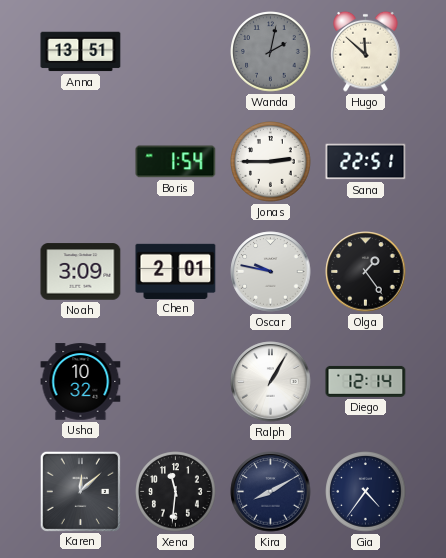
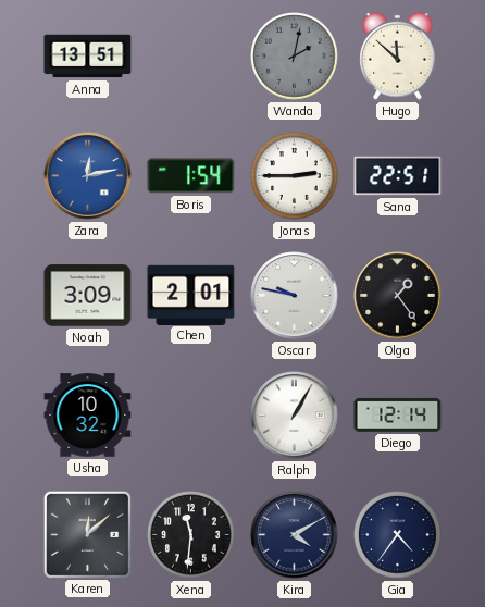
Zara: none -> 12:13 (88, 176)
Kira: 8:10 -> 4:10 (295, 535)
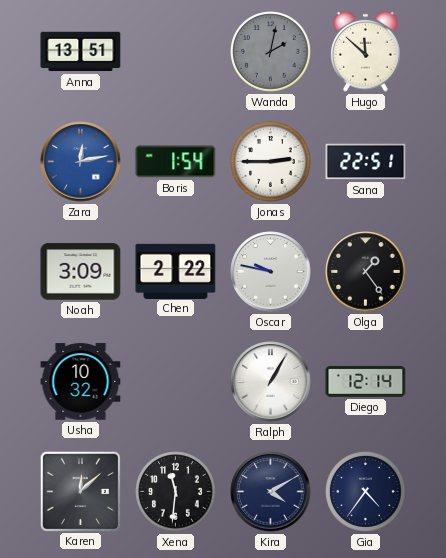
Chen: 2:01 -> 2:22 (176, 271)
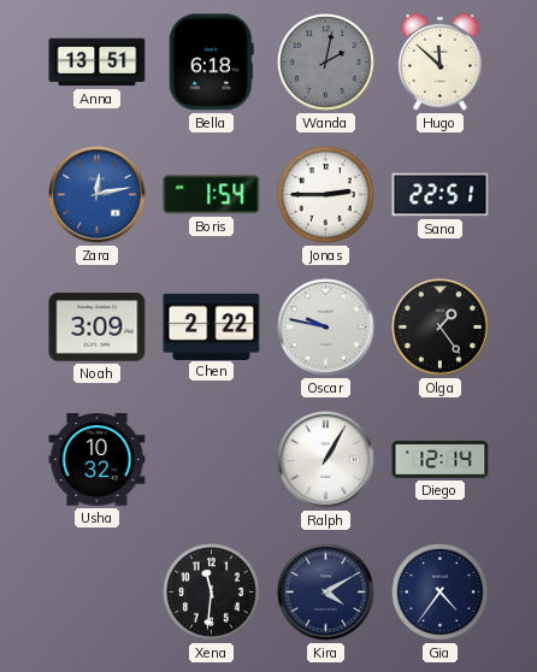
Bella: none -> 6:18 (211, 63)
Karen: 12:08 -> none (80, 491)
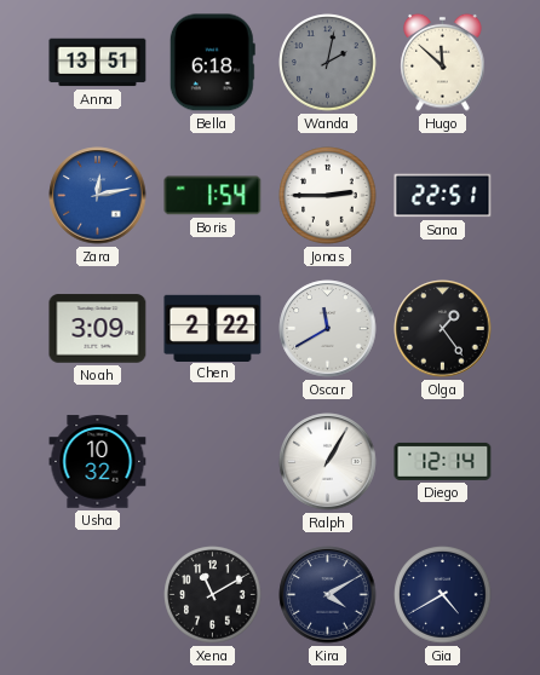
Oscar: 9:47 -> 11:40 (328, 329)
Xena: 11:31 -> 11:10 (213, 595)
Gia: 4:36 -> 4:40 (443, 595)
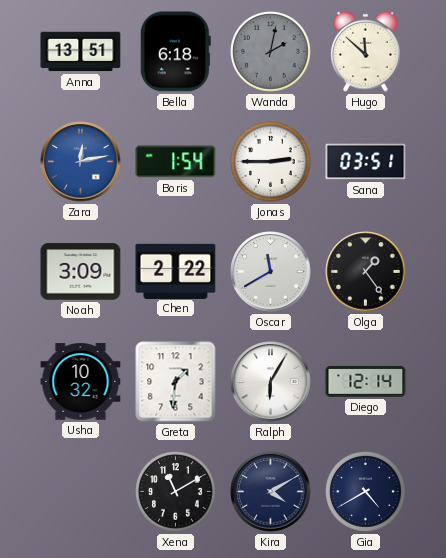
Sana: 22:51 -> 03:51 (366, 162)
Greta: none -> 1:31 (176, 382)
Ralph: 1:05 -> 6:05 (271, 382)
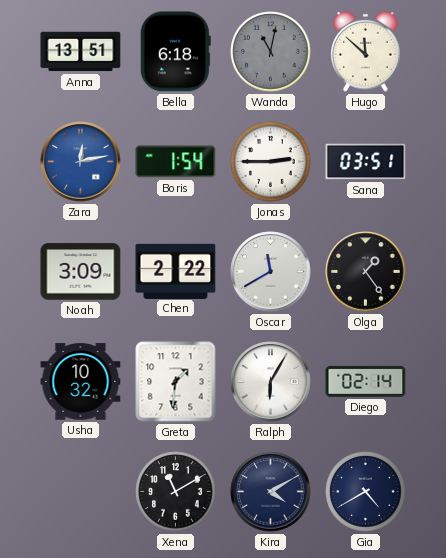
Wanda: 2:02 -> 11:02 (271, 52)
Diego: 12:14 -> 02:14 (366, 381)
